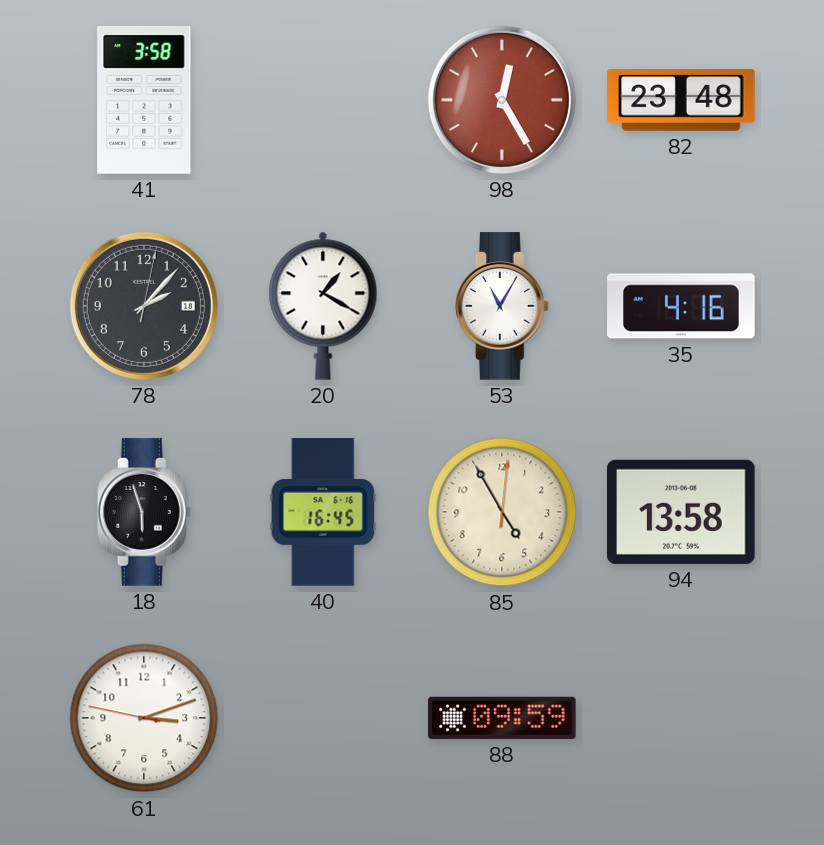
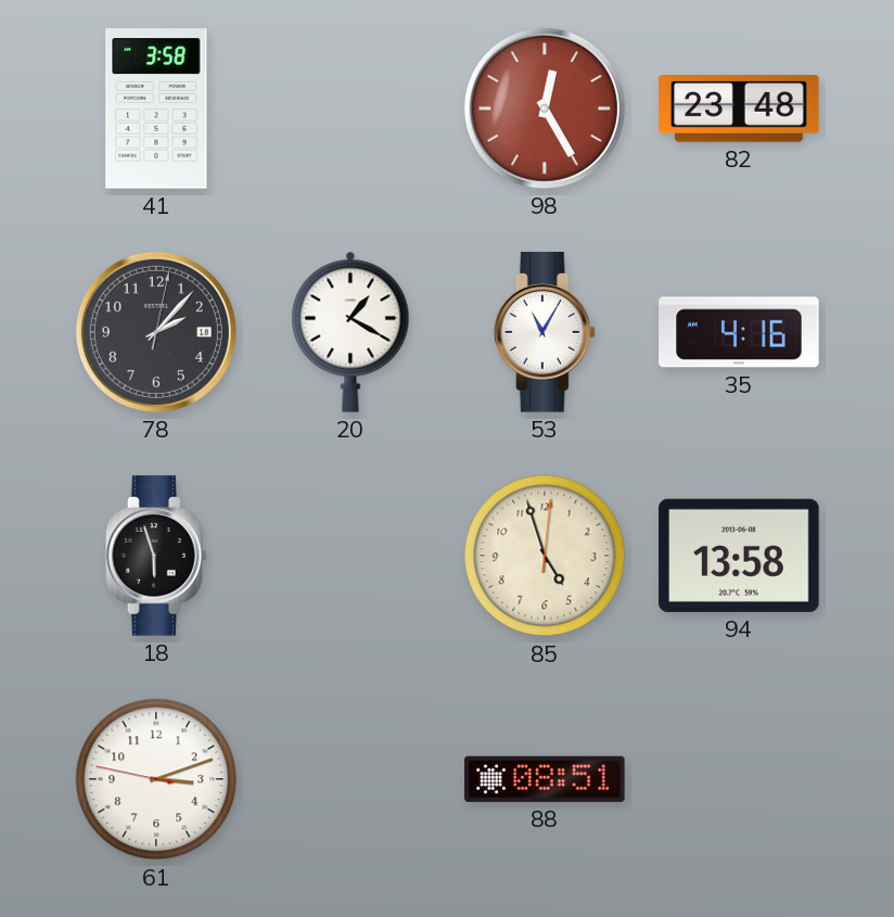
40: 16:45 -> none (323, 512)
85: 4:55 -> 4:57 (545, 556)
88: 09:59 -> 08:51 (545, 779)
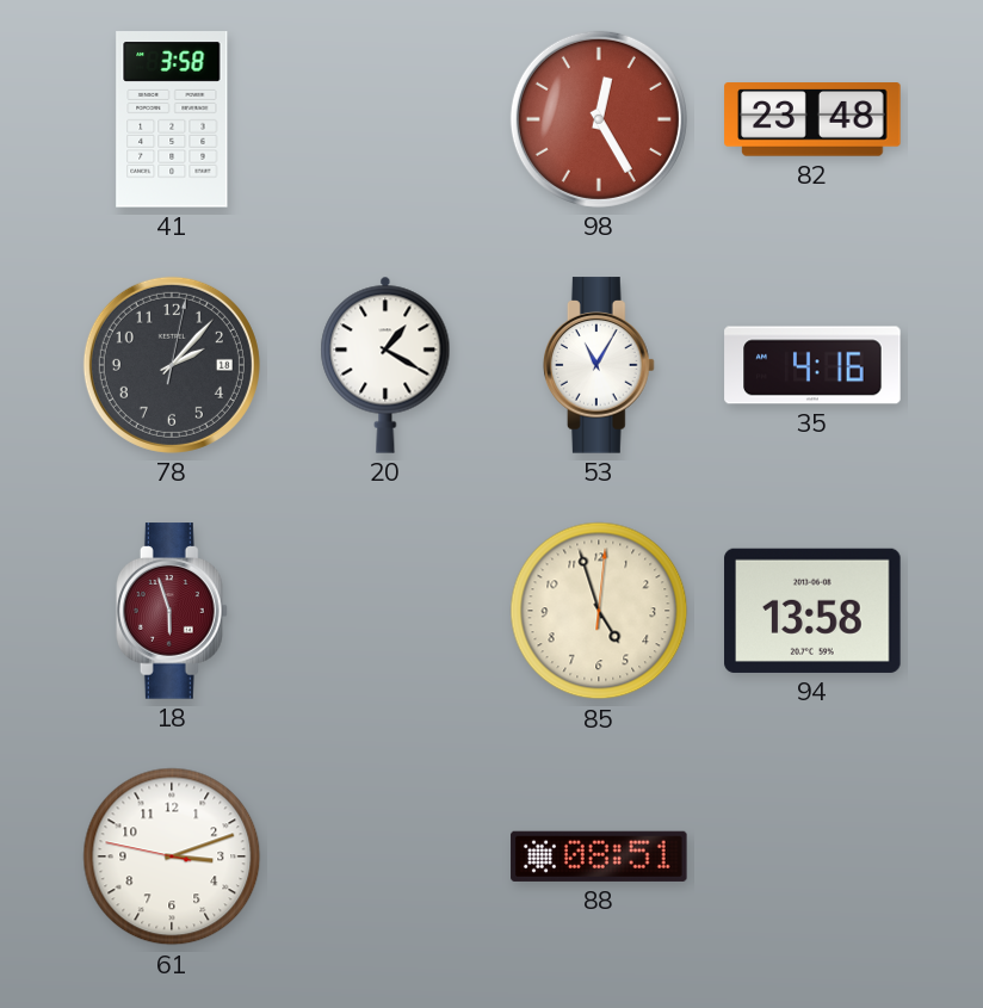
18 dial: black -> burgundy (172, 611)
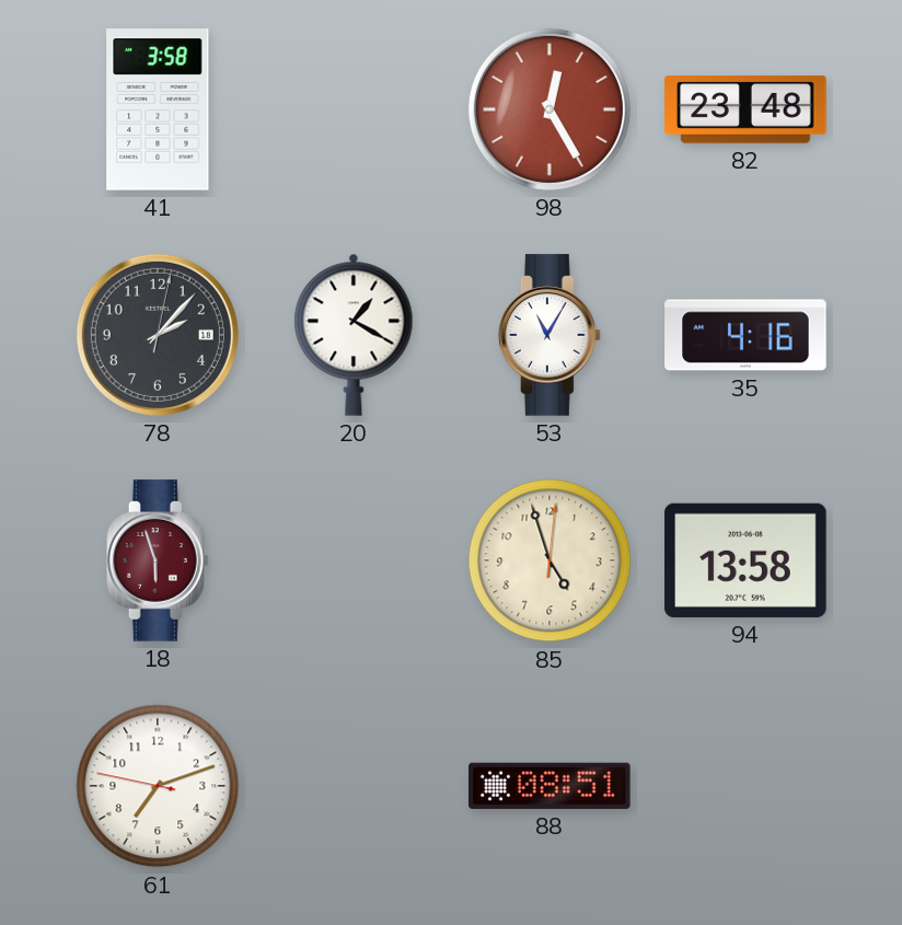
61: 3:11 -> 7:11 (158, 786)
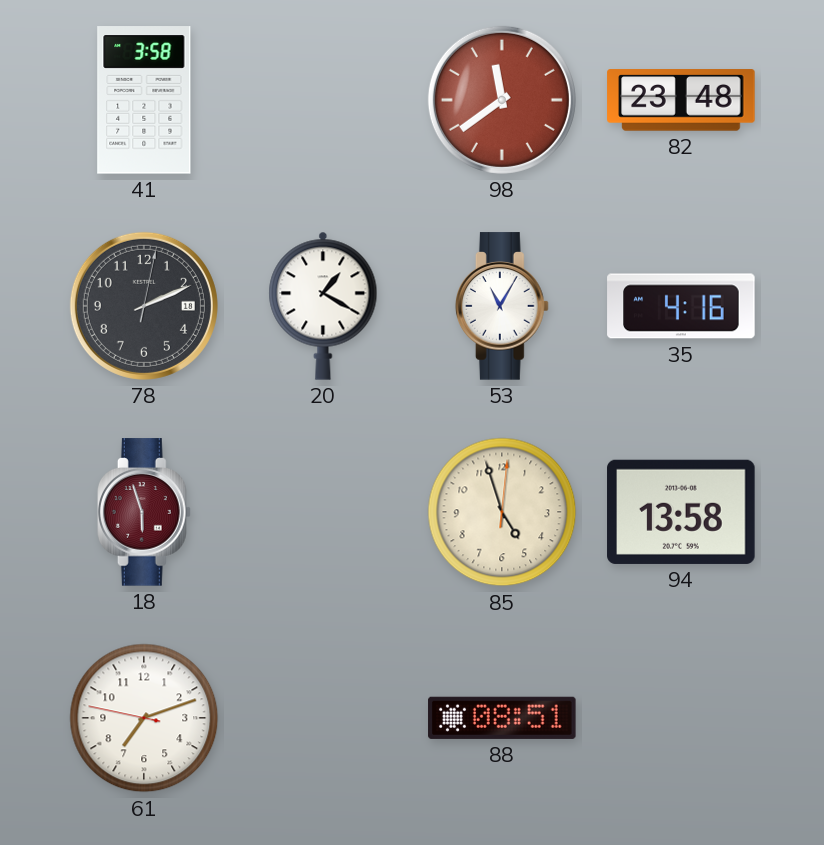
98: 12:25 -> 11:39 (502, 100)
78: 2:07 -> 2:11 (144, 306)
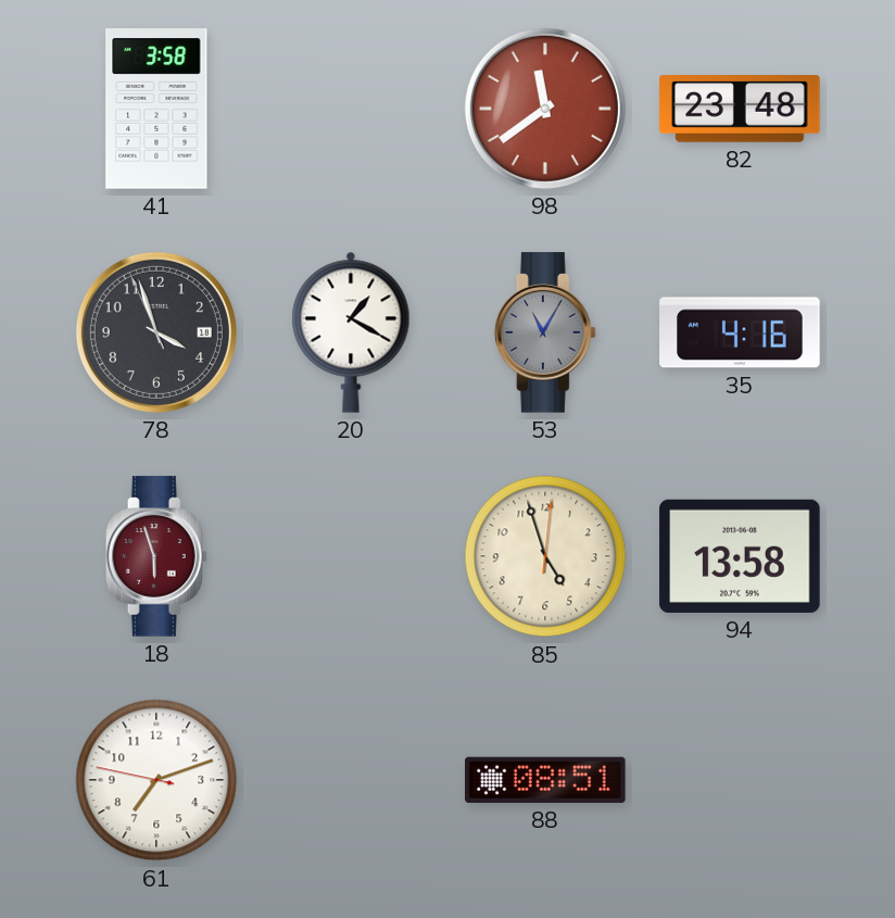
78: 2:11 -> 3:56 (156, 332)
53 dial: white -> grey (545, 332)
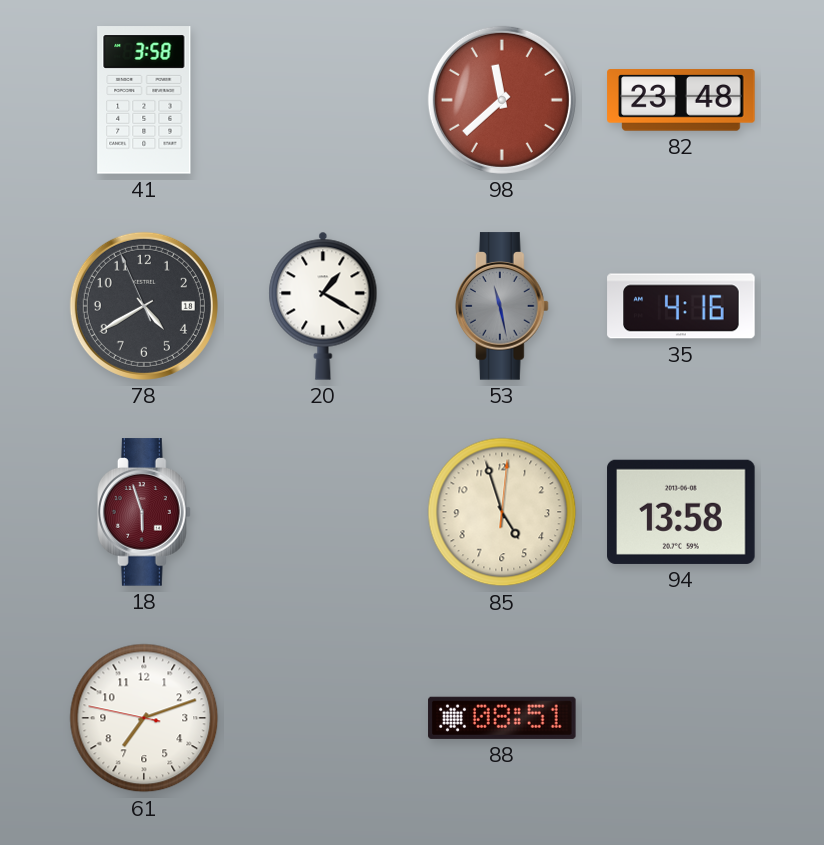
98: 11:39 -> 11:38 (502, 100)
78: 3:56 -> 4:39 (144, 306)
53: 11:05 -> 11:28 (502, 306)
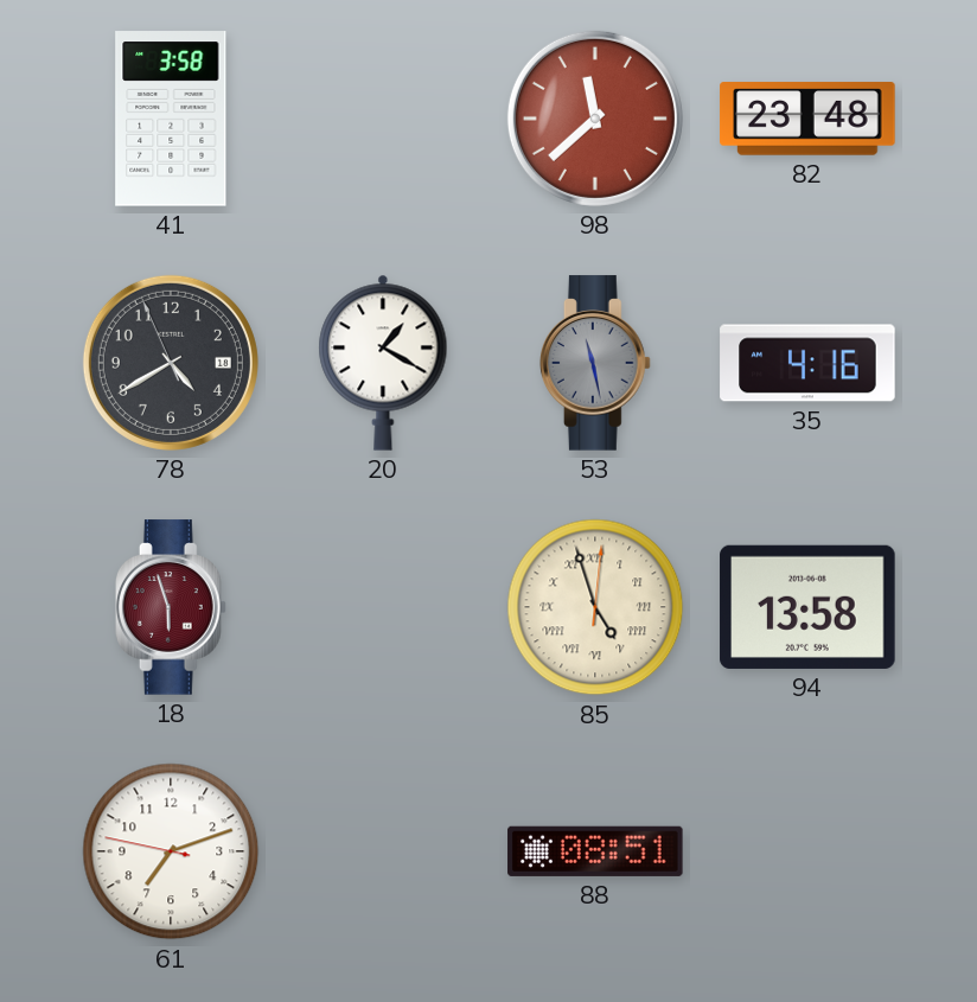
85 numerals: Arabic -> Roman (595, 607)
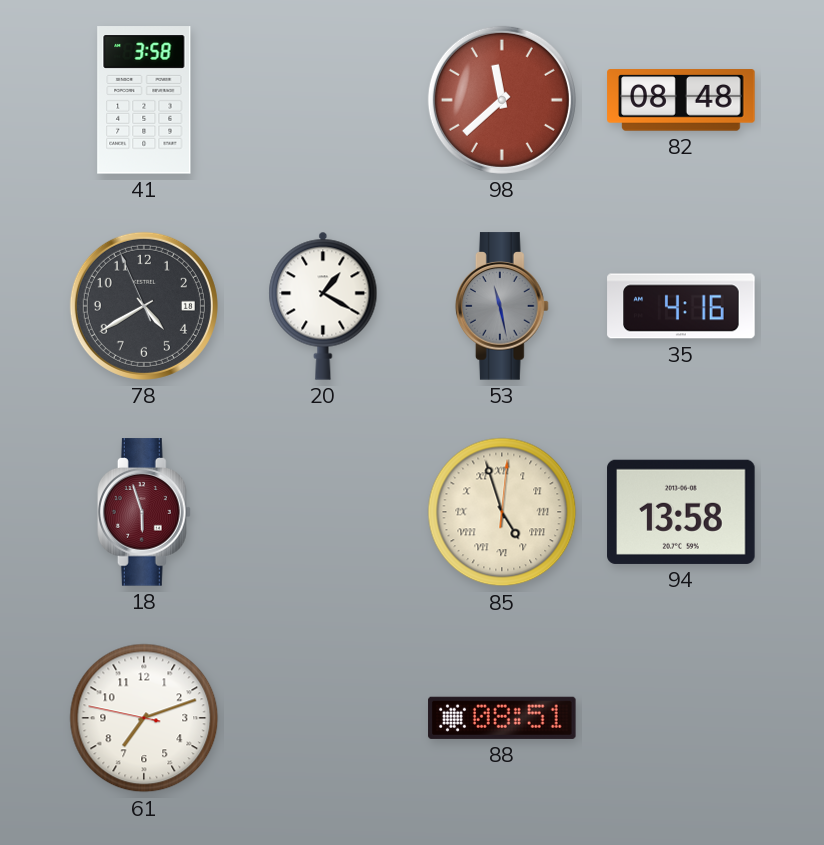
82: 23:48 -> 08:48 (681, 100)
